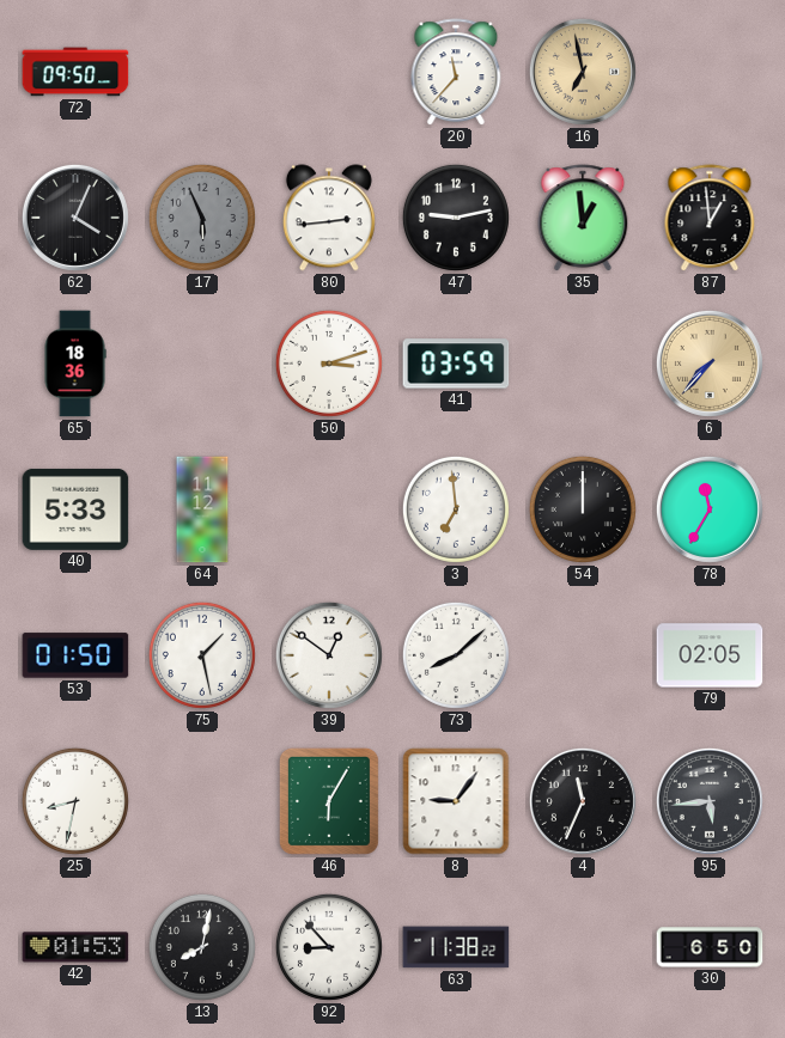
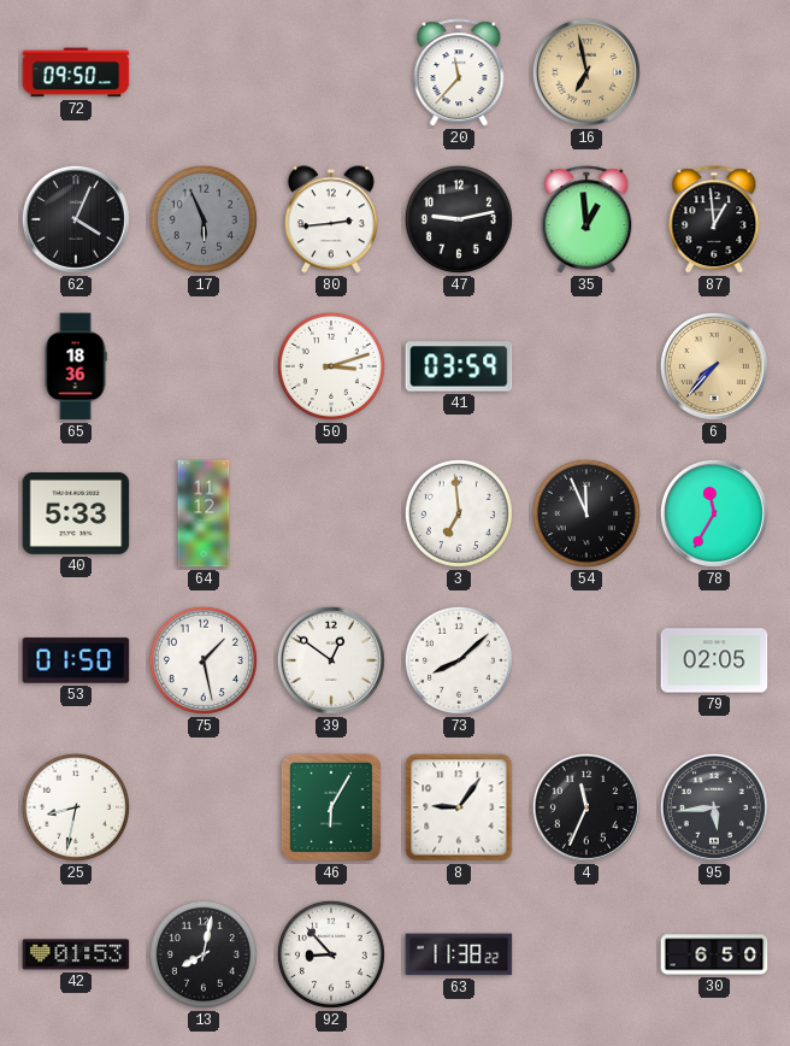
54: 12:00 -> 11:56 (586, 513)
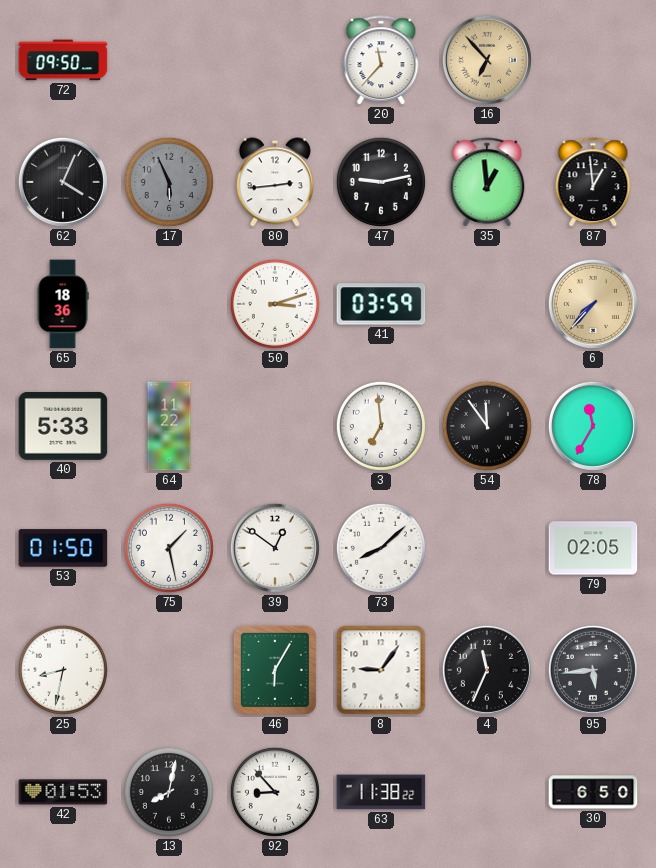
16: 6:58 -> 6:53 (487, 60)
64: 11:12 -> 11:22 (169, 426)
54: 11:56 -> 11:54 (487, 426)
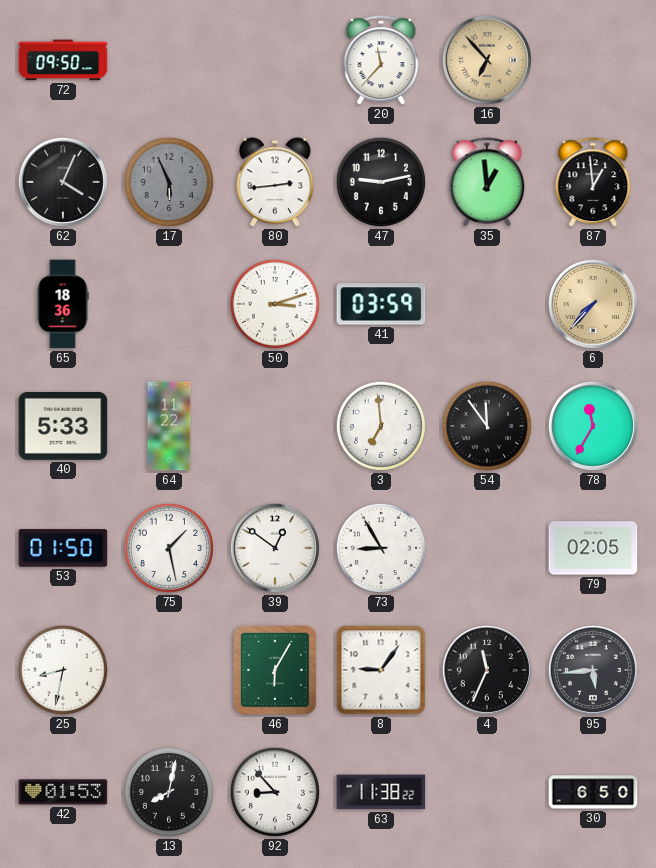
73: 8:08 -> 8:55 (381, 548)
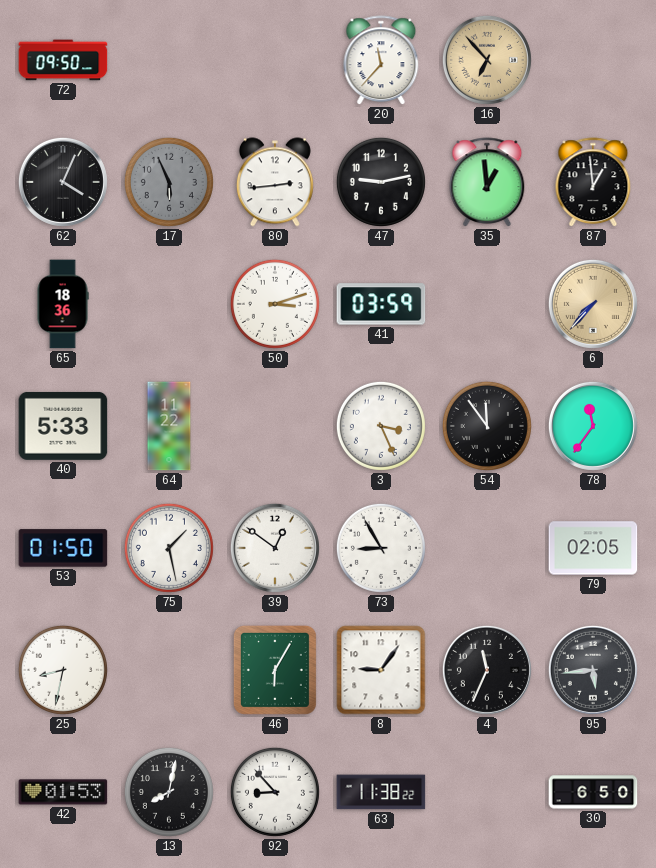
3: 6:59 -> 3:26 (381, 426)
78: 11:35 -> 11:36 (593, 426)
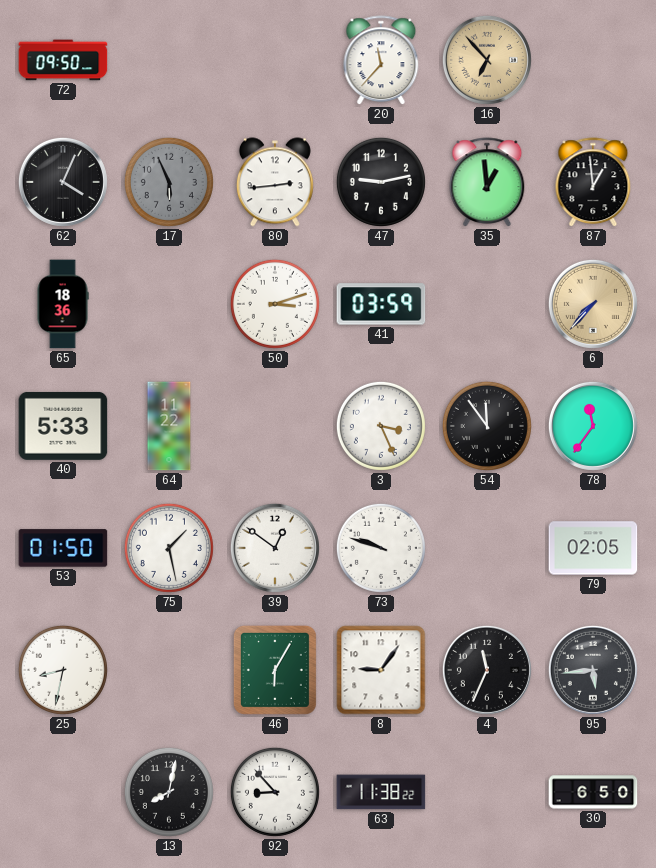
73: 8:55 -> 9:48 (381, 548)
42: 01:53 -> none (63, 792)
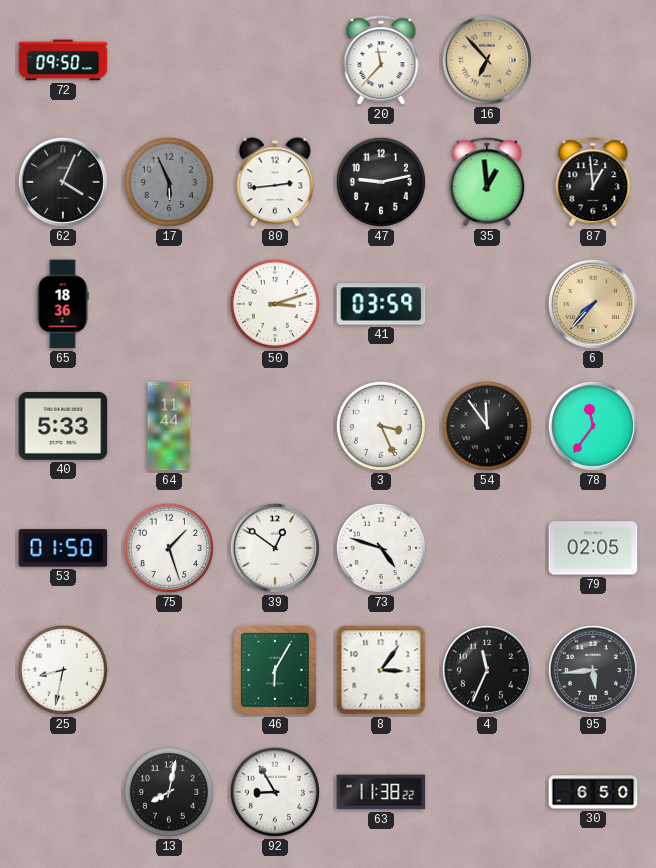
64: 11:22 -> 11:44 (169, 426)
75: 1:28 -> 1:27 (169, 548)
73: 9:48 -> 4:48 (381, 548)
8: 9:06 -> 3:06 (381, 670)
92: 8:53 -> 8:55 (275, 792)
